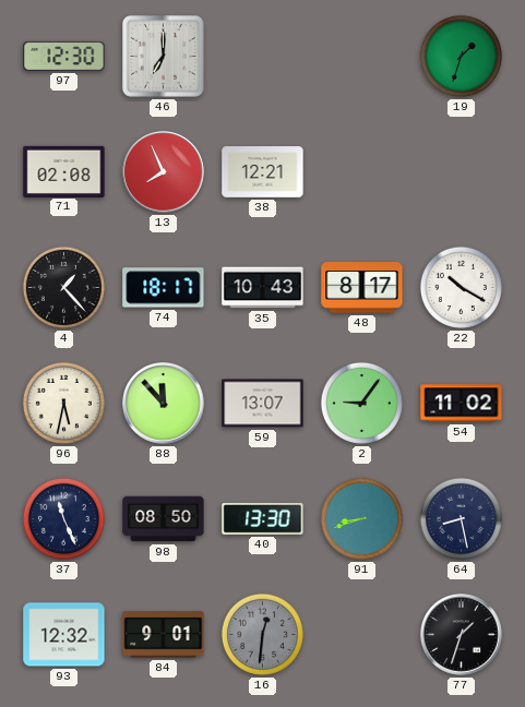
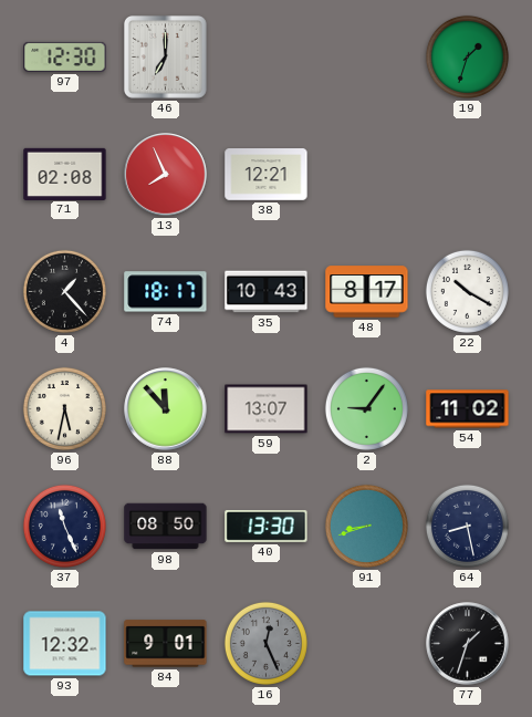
16: 12:31 -> 12:26 (265, 643)
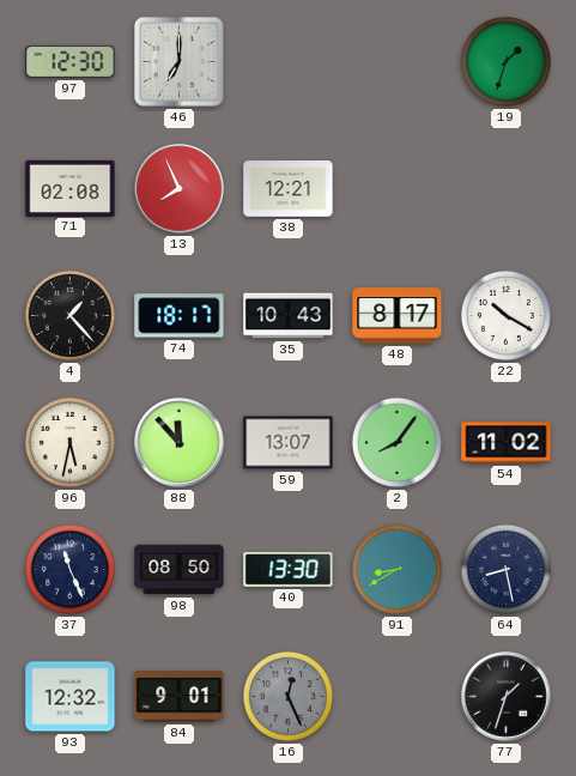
2: 9:06 -> 8:06 (396, 442)
91: 8:42 -> 8:40 (396, 569)
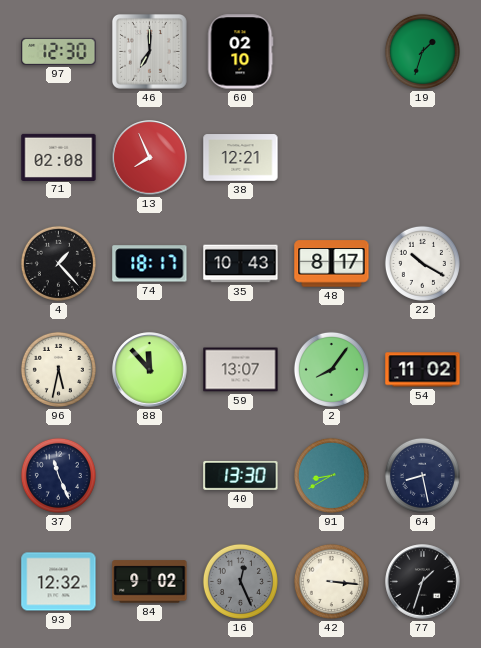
60: none -> 02:10 (241, 52)
98: 08:50 -> none (180, 570)
84: 9:01 -> 9:02 (150, 582)
42: none -> 3:16 (331, 581)
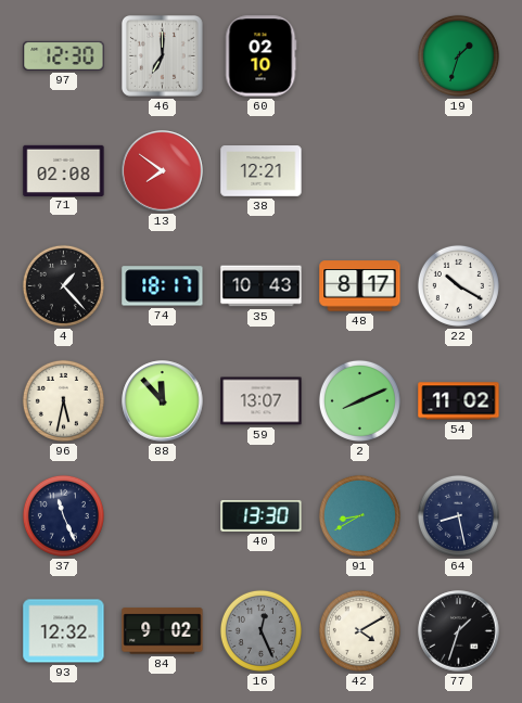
13: 7:56 -> 7:51 (163, 171)
2: 8:06 -> 8:11 (359, 400)
42: 3:16 -> 4:10 (359, 630)
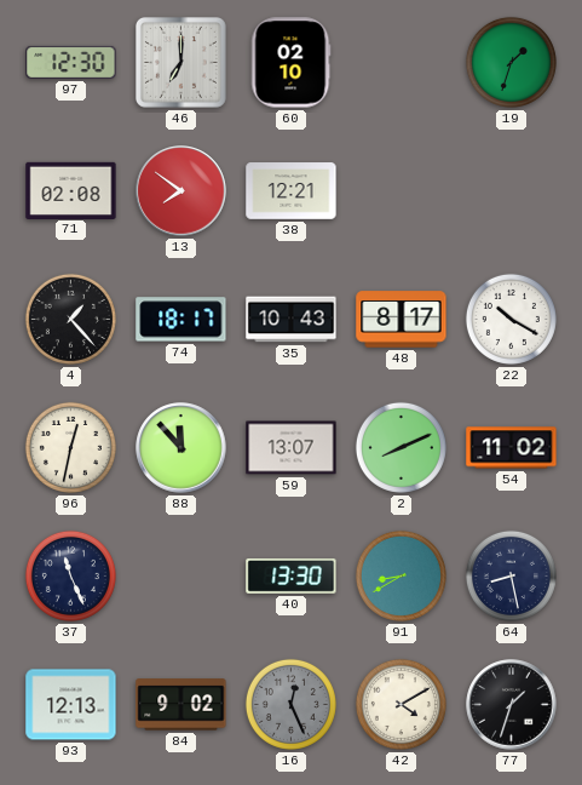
96: 5:32 -> 12:32 (70, 447)
93: 12:32 -> 12:13 (71, 705)
